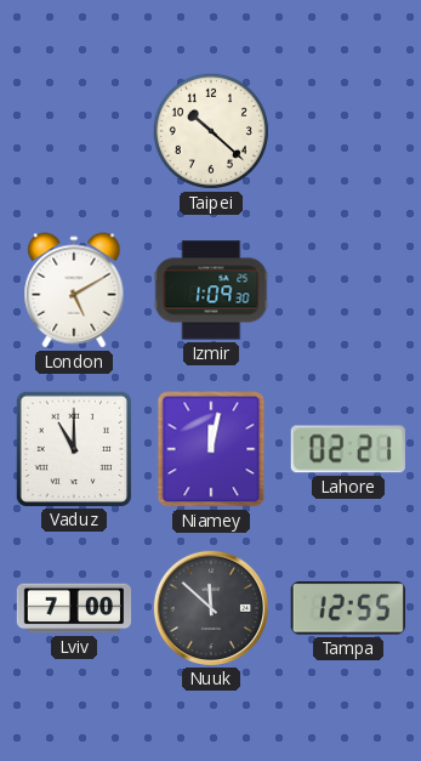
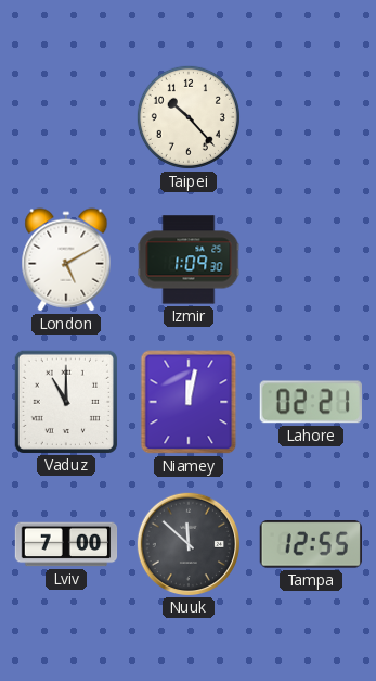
Taipei: 10:22 -> 10:23 (189, 117)
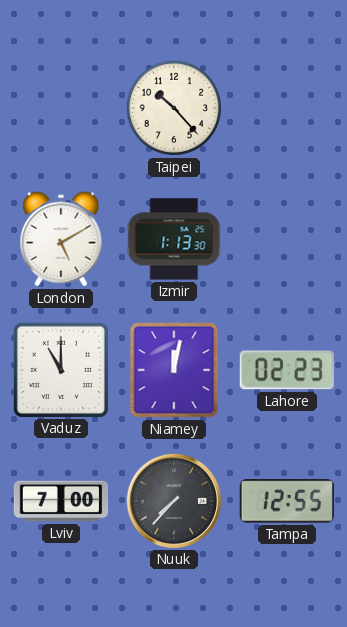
Izmir: 1:09 -> 1:13 (174, 239)
Lahore: 02:21 -> 02:23 (287, 370)
Nuuk: 11:52 -> 7:37 (173, 500)
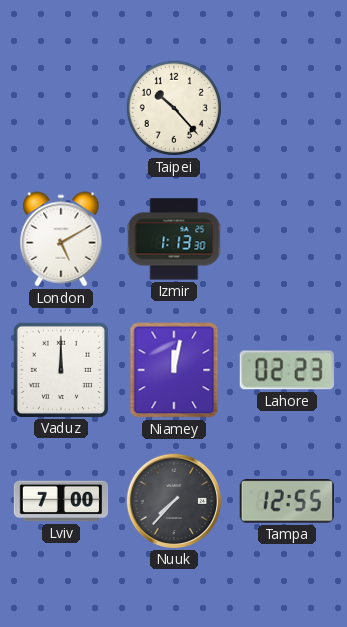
Vaduz: 11:00 -> 12:00 (60, 369)
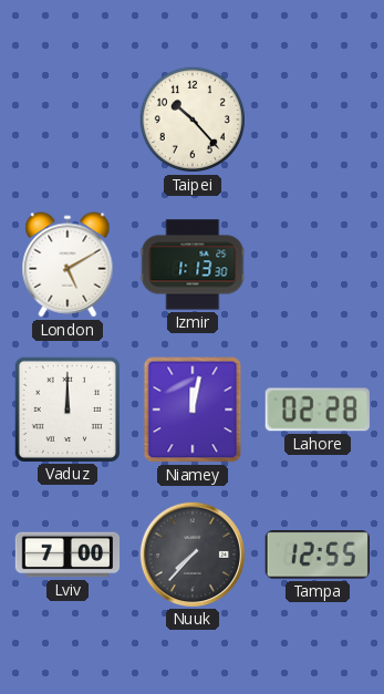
Lahore: 02:23 -> 02:28 (318, 410)
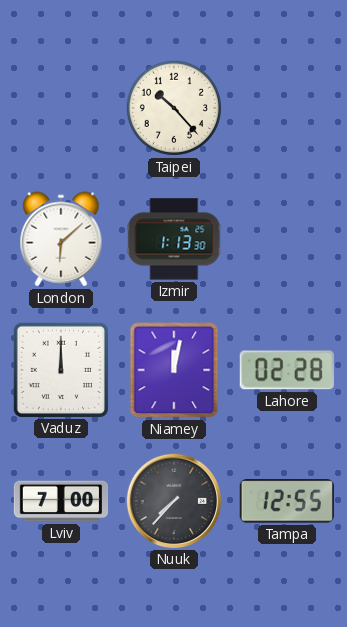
London: 5:10 -> 6:08 (61, 239)
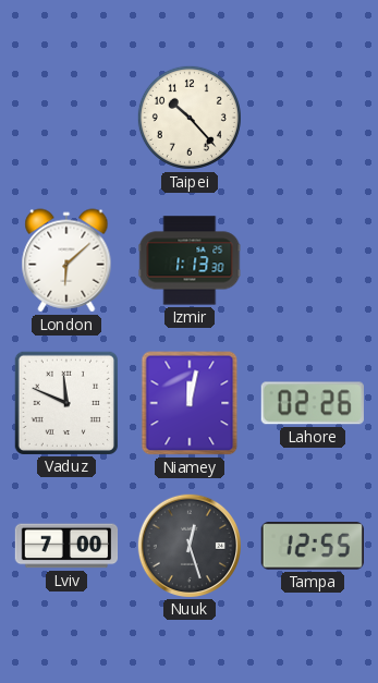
Vaduz: 12:00 -> 11:49 (65, 402)
Lahore: 02:28 -> 02:26 (313, 403)
Nuuk: 7:37 -> 12:27 (188, 545)
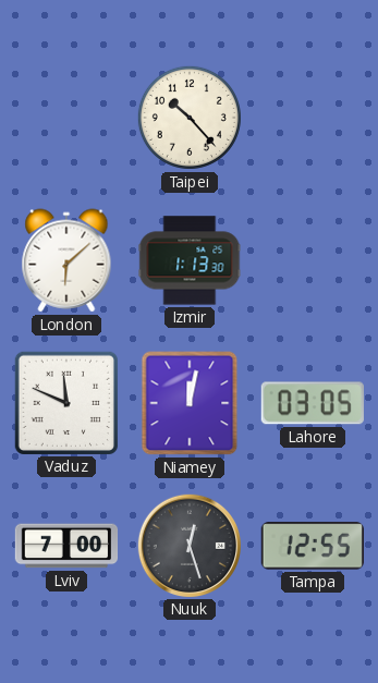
Lahore: 02:26 -> 03:05 (313, 403)
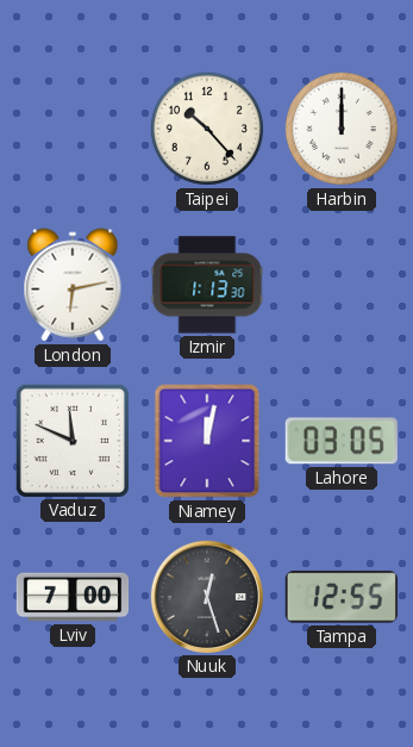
Harbin: none -> 12:00 (342, 129)
London: 6:08 -> 6:13 (73, 285)
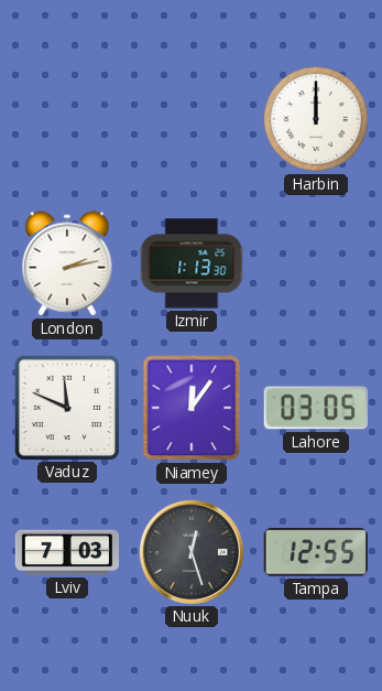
Taipei: 10:23 -> none (207, 129)
London: 6:13 -> 2:13 (67, 263)
Niamey: 12:02 -> 12:06 (192, 408)
Lviv: 7:00 -> 7:03 (67, 552)
